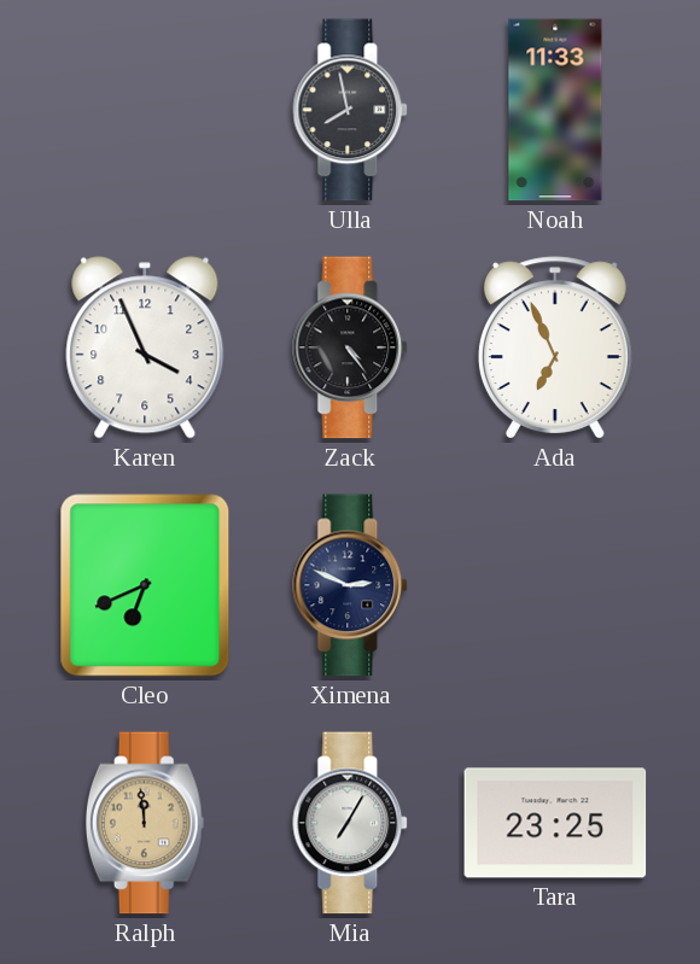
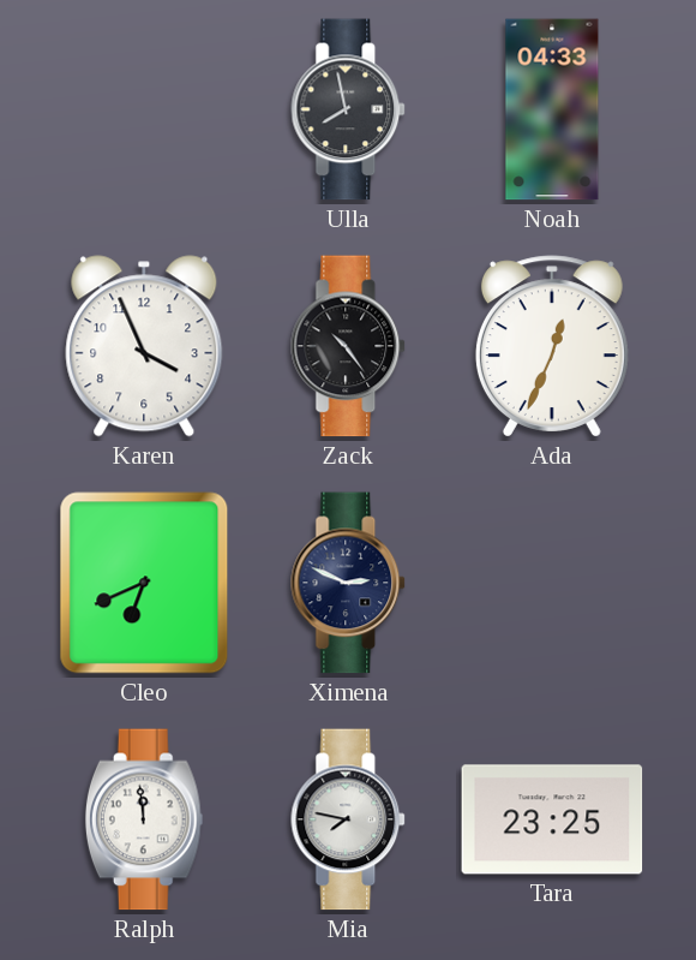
Noah: 11:33 -> 04:33 (552, 109)
Zack: 4:24 -> 10:24 (349, 346)
Ada: 6:56 -> 12:34 (552, 346)
Ralph dial: champagne -> white (144, 819)
Mia: 7:05 -> 7:47 (349, 819)
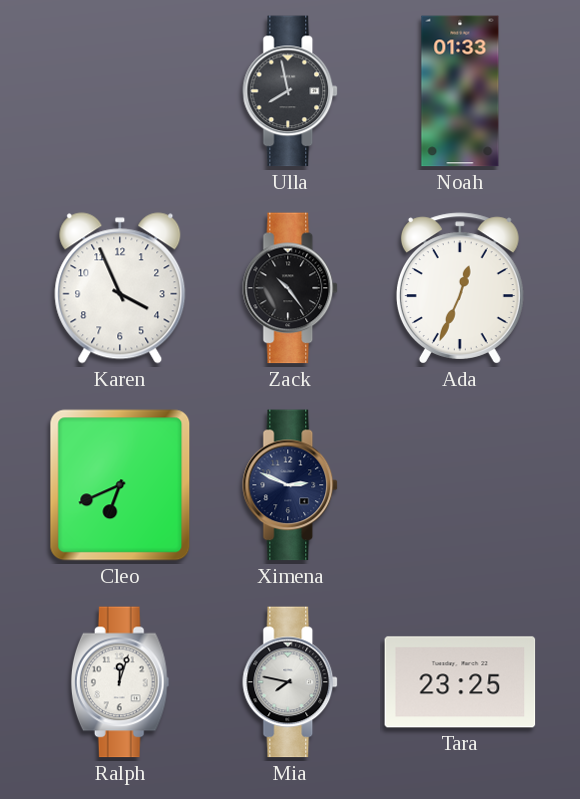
Noah: 04:33 -> 01:33 (460, 91)
Ralph: 11:59 -> 12:03 (120, 682)
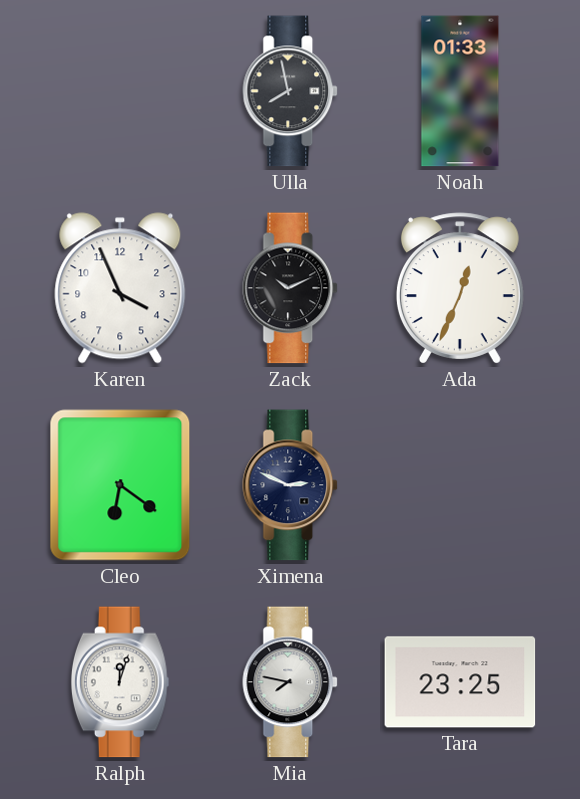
Zack: 10:24 -> 10:11 (291, 288)
Cleo: 6:41 -> 6:21 (120, 485)
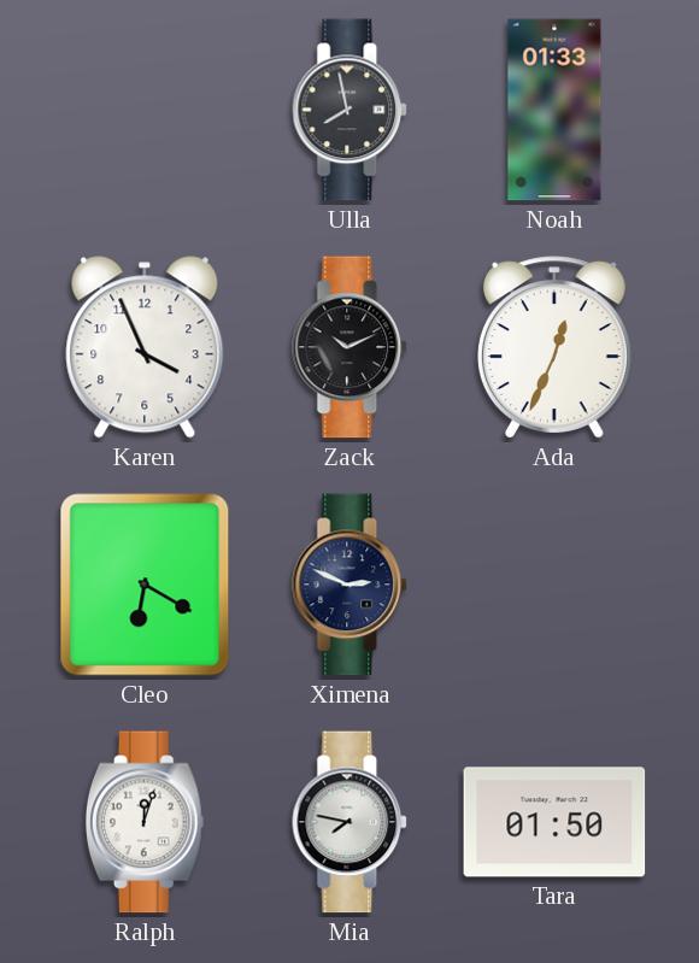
Cleo: 6:21 -> 6:20 (145, 585)
Tara: 23:25 -> 01:50 (554, 822)
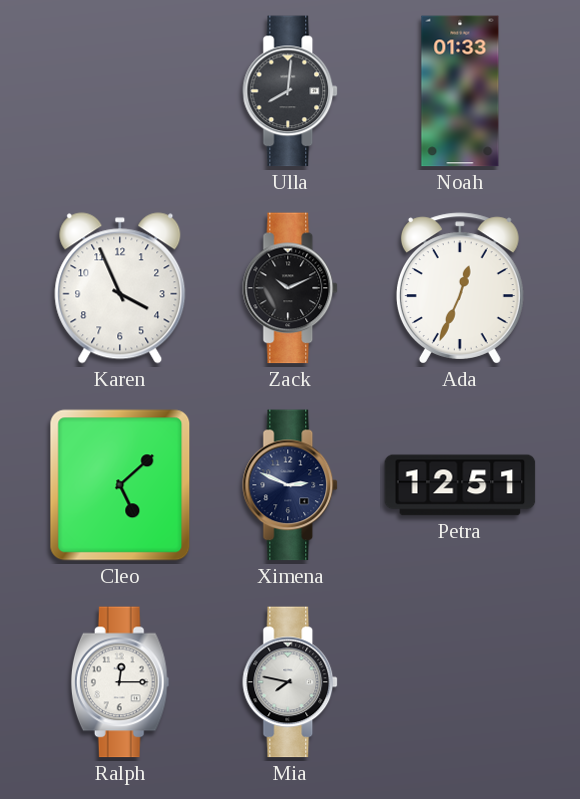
Ulla: 7:58 -> 8:01 (291, 91)
Cleo: 6:20 -> 5:08 (120, 485)
Petra: none -> 12:51 (460, 485)
Ralph: 12:03 -> 12:15 (120, 682)
Tara: 01:50 -> none (554, 822)
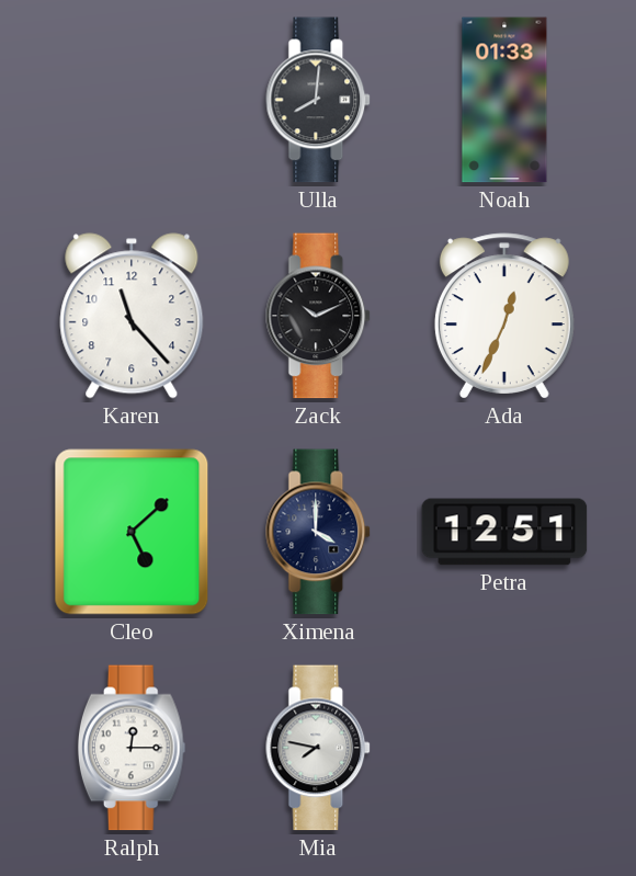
Karen: 3:56 -> 11:23 (132, 316)
Ximena: 2:49 -> 4:00 (319, 532)
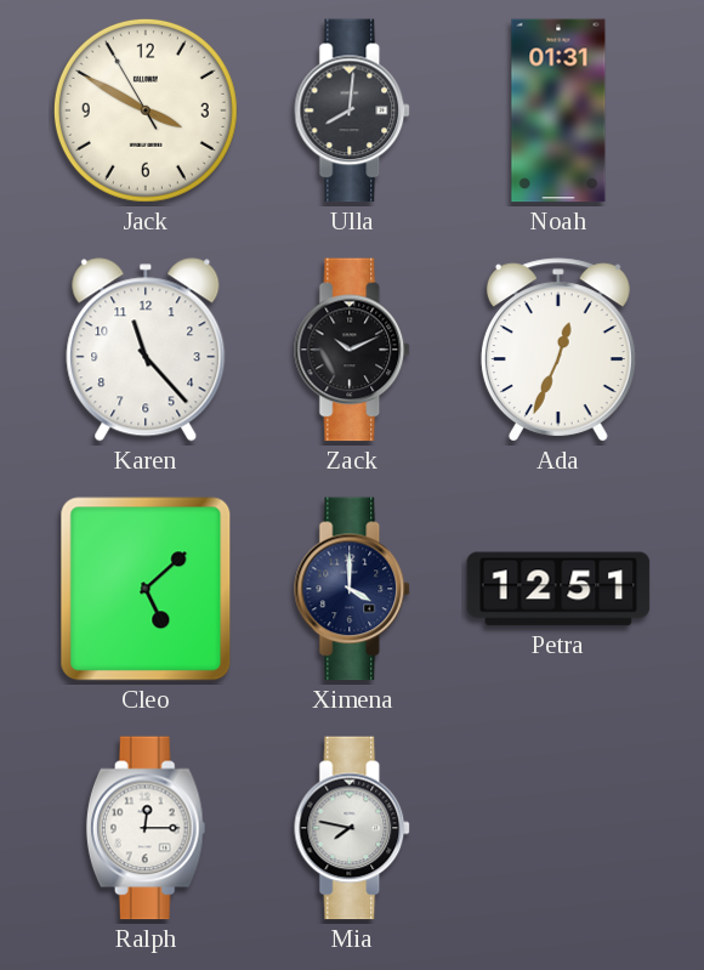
Jack: none -> 3:49 (146, 110)
Noah: 01:33 -> 01:31 (558, 110)
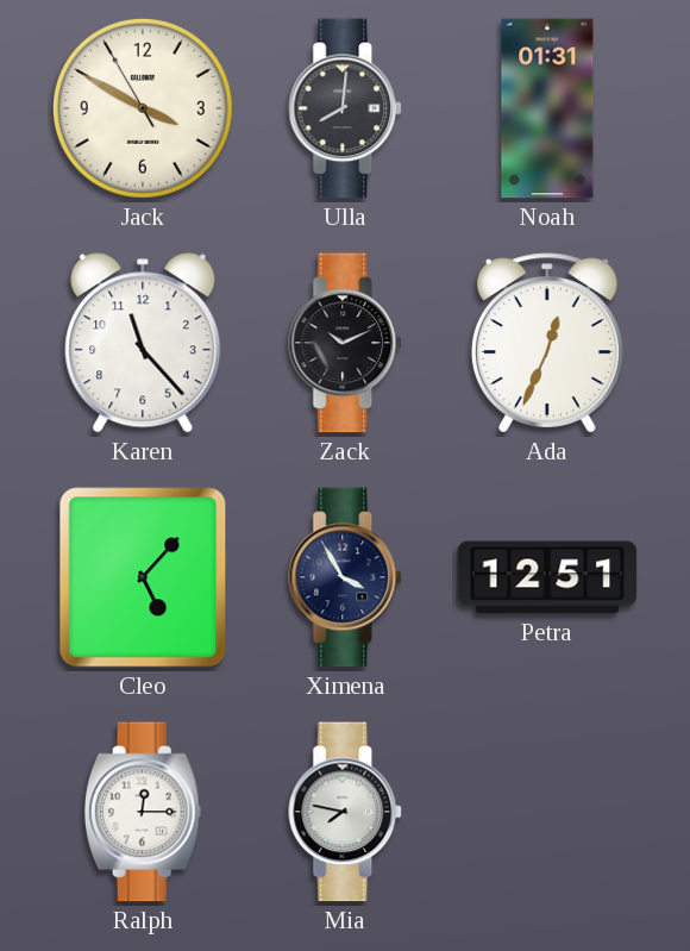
Cleo: 5:08 -> 5:07 (143, 577)
Ximena: 4:00 -> 3:55 (346, 577)
